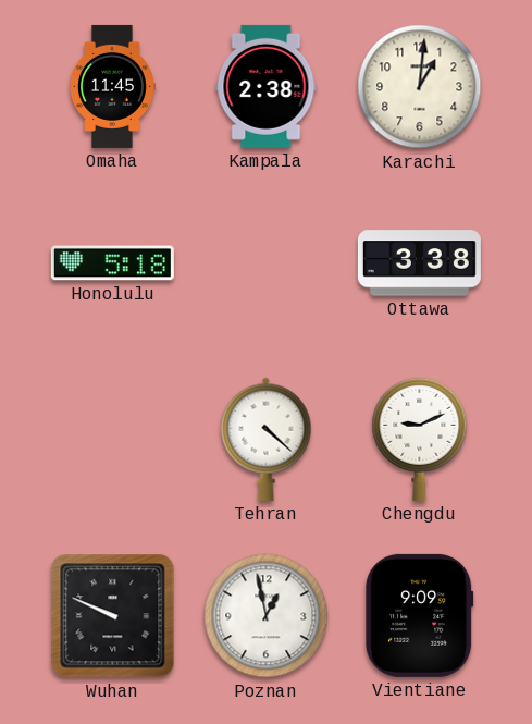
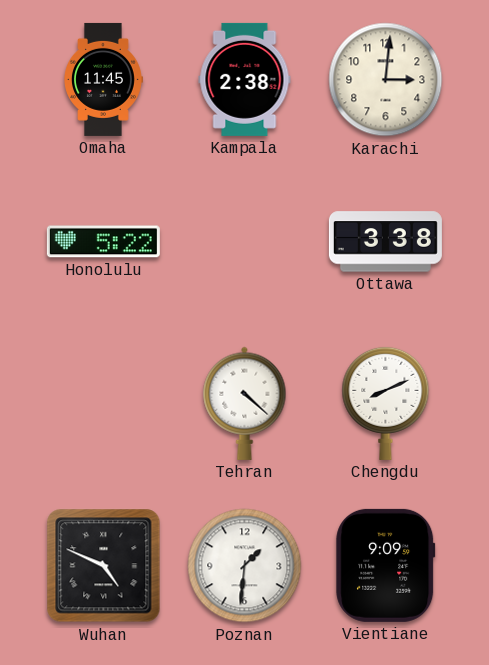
Karachi: 1:01 -> 3:01 (386, 80)
Honolulu: 5:18 -> 5:22 (103, 242)
Chengdu: 9:11 -> 8:11 (386, 403)
Wuhan: 9:49 -> 4:49 (104, 566)
Poznan: 12:58 -> 1:31 (245, 566)
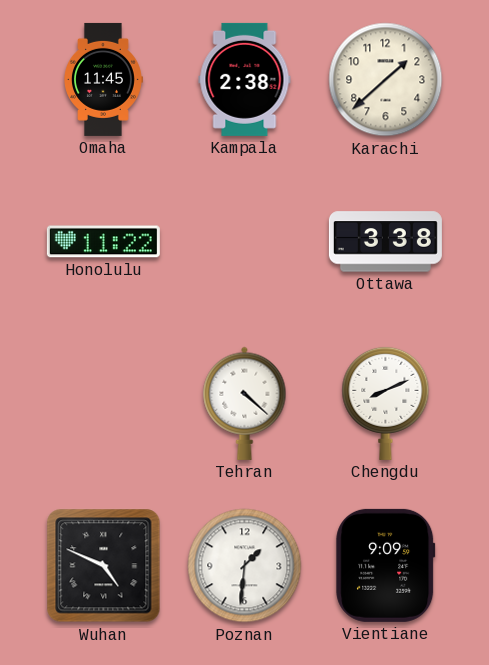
Karachi: 3:01 -> 1:38 (386, 80)
Honolulu: 5:22 -> 11:22 (103, 242)
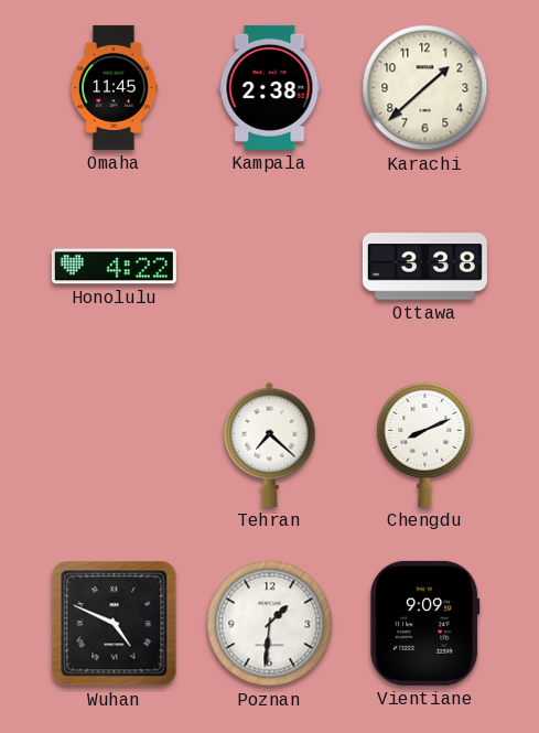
Honolulu: 11:22 -> 4:22 (114, 267)
Tehran: 4:22 -> 7:22 (270, 444)
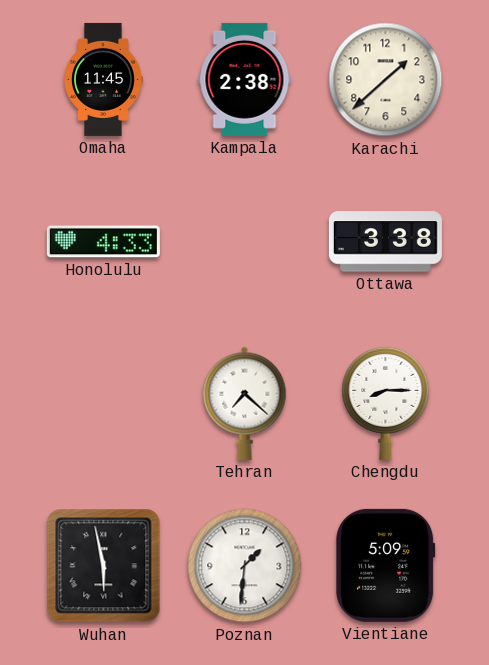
Honolulu: 4:22 -> 4:33 (103, 242)
Chengdu: 8:11 -> 8:15 (386, 403)
Wuhan: 4:49 -> 5:58 (104, 566)
Vientiane: 9:09 -> 5:09 (386, 565)
